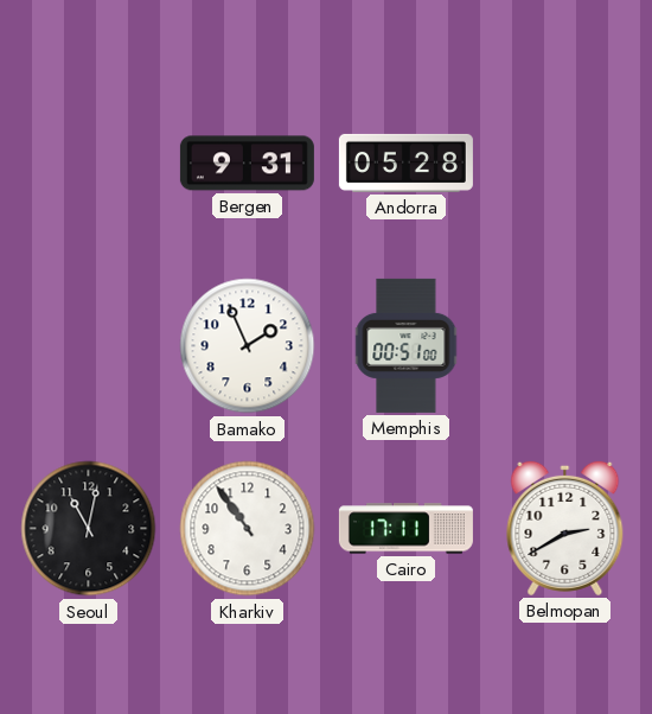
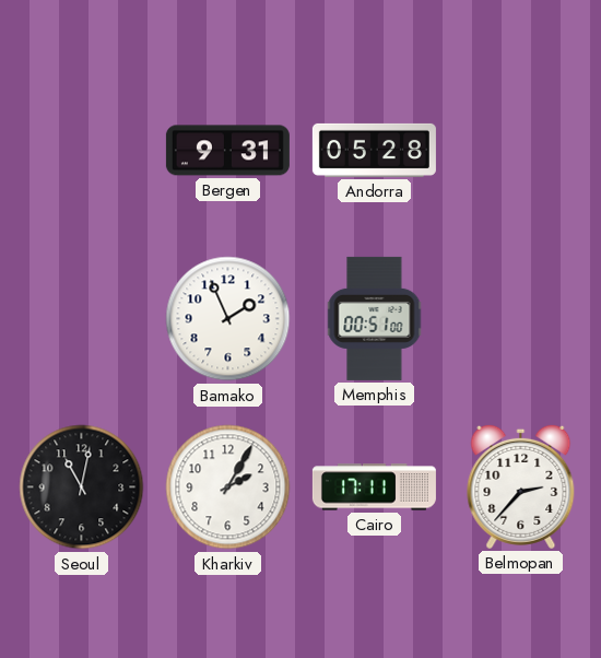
Kharkiv: 10:54 -> 2:05 (228, 487)
Belmopan: 2:40 -> 2:37 (521, 486)
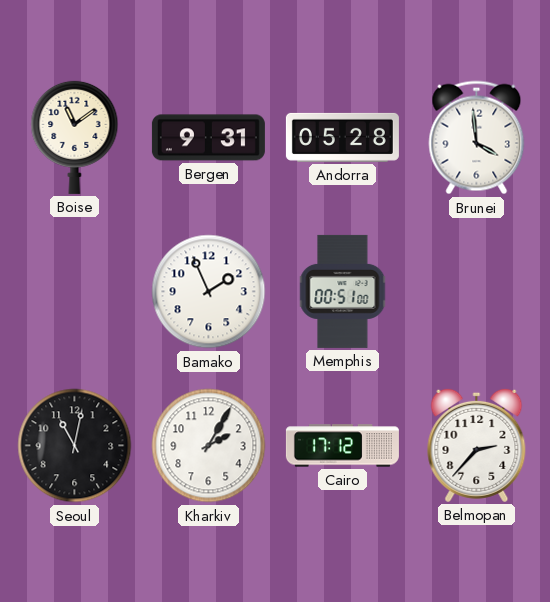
Boise: none -> 11:09 (75, 137)
Brunei: none -> 3:59 (477, 138)
Cairo: 17:11 -> 17:12 (342, 446)
